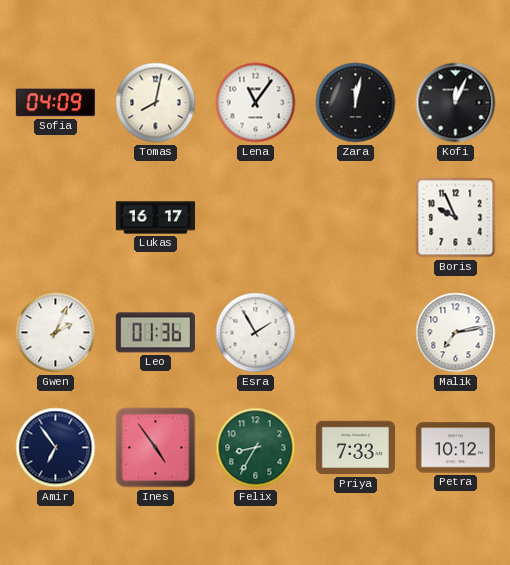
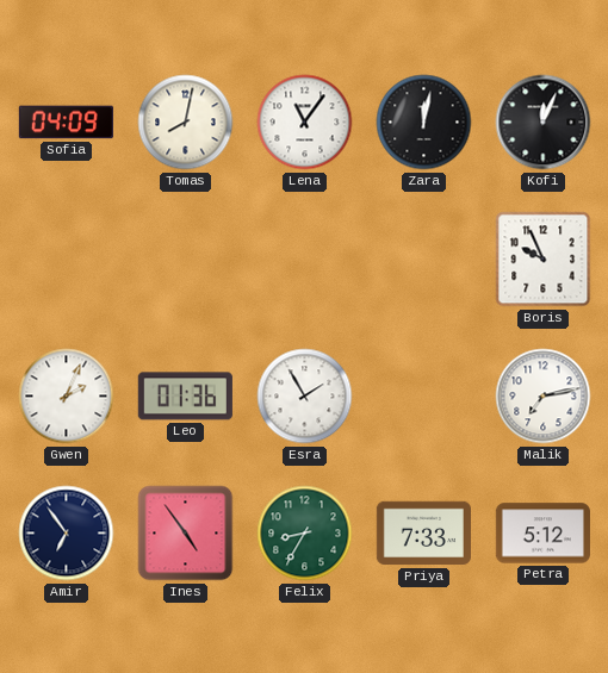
Lukas: 16:17 -> none (155, 218)
Petra: 10:12 -> 5:12 (542, 534)
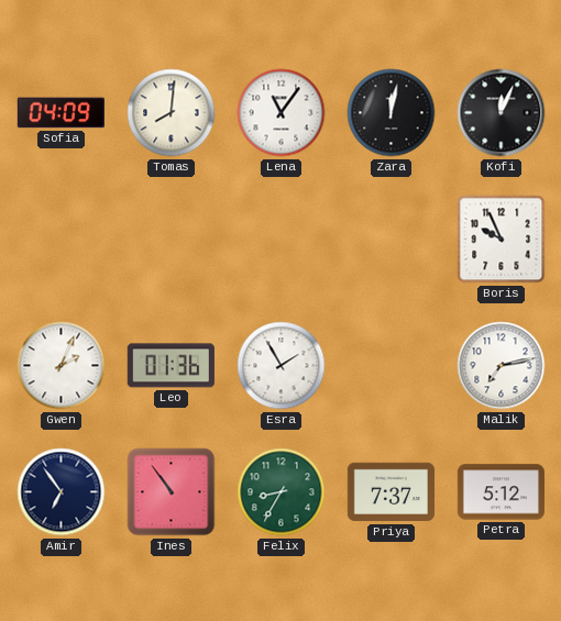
Tomas: 8:02 -> 8:01 (172, 113)
Ines: 4:54 -> 10:54 (172, 492)
Priya: 7:33 -> 7:37 (391, 492)
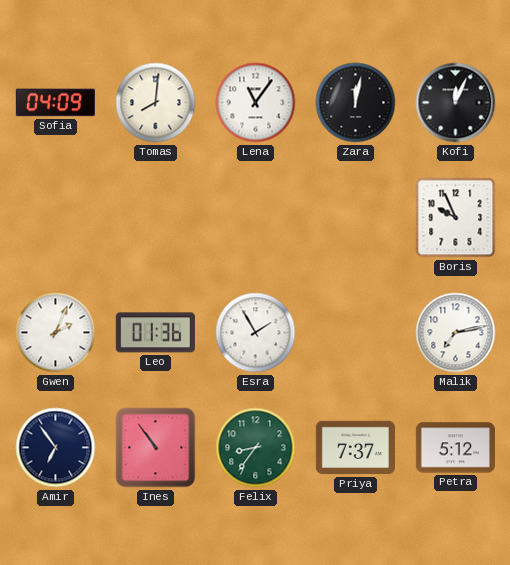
Felix: 8:35 -> 8:36 (256, 448)
